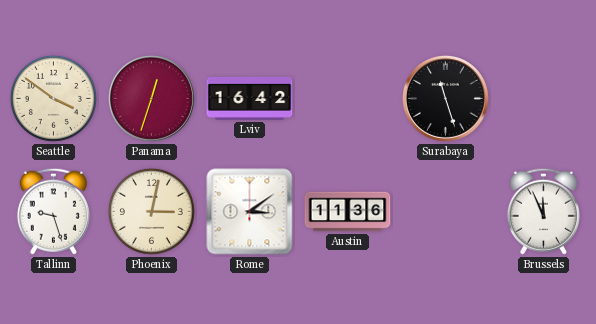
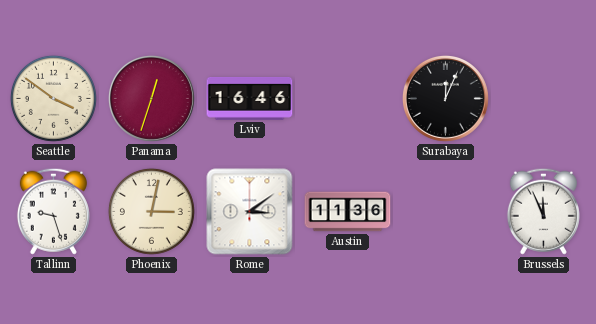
Lviv: 16:42 -> 16:46 (250, 98)
Surabaya: 11:27 -> 12:04 (445, 98)
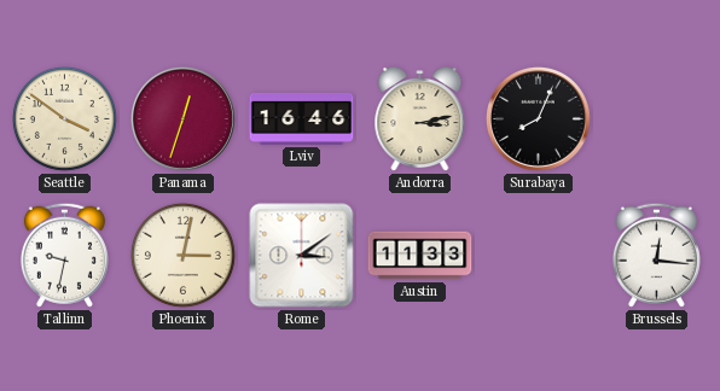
Andorra: none -> 3:13 (420, 119)
Surabaya: 12:04 -> 8:04 (538, 118)
Tallinn: 9:27 -> 9:32 (64, 255)
Austin: 11:36 -> 11:33 (420, 256)
Brussels: 11:56 -> 12:16 (656, 255)
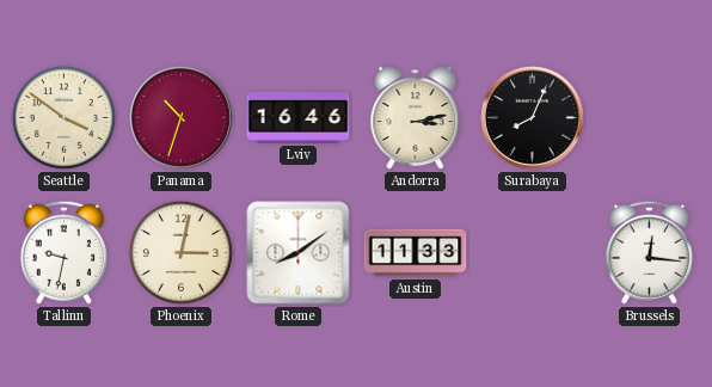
Panama: 12:33 -> 10:33 (180, 117)
Rome: 3:09 -> 8:09 (299, 253)
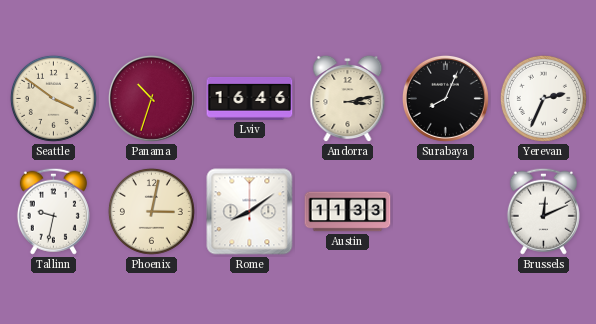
Yerevan: none -> 2:34 (543, 98)
Brussels: 12:16 -> 12:11 (543, 211)
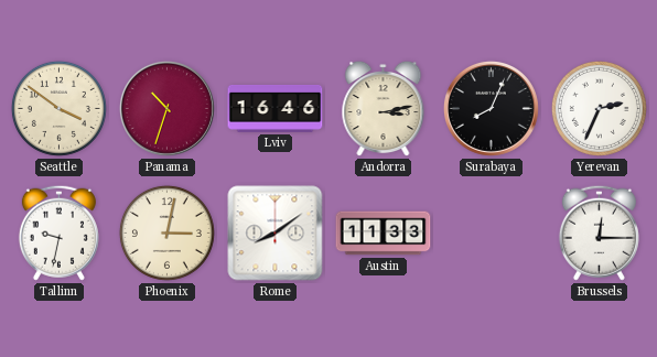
Brussels: 12:11 -> 12:15 (599, 232)
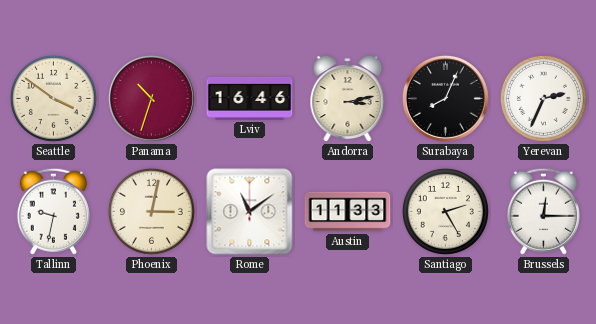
Rome: 8:09 -> 11:09 (250, 212)
Santiago: none -> 2:25 (445, 211)
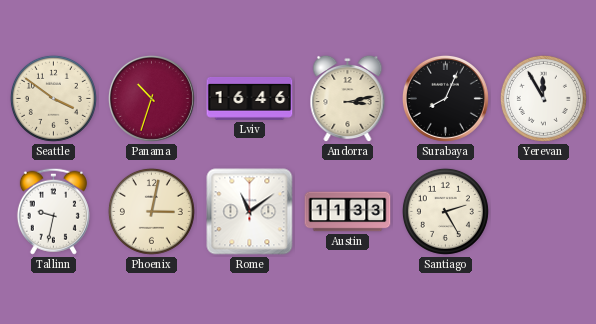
Yerevan: 2:34 -> 11:55 (543, 98)
Brussels: 12:15 -> none (543, 211)
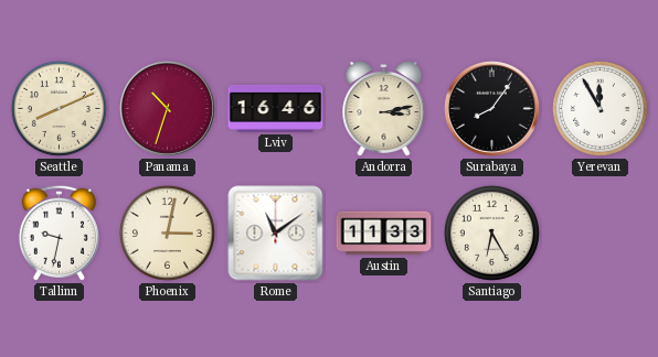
Seattle: 3:51 -> 8:11 (59, 108)
Surabaya: 8:04 -> 8:06 (491, 108)
Santiago: 2:25 -> 6:25 (491, 232)
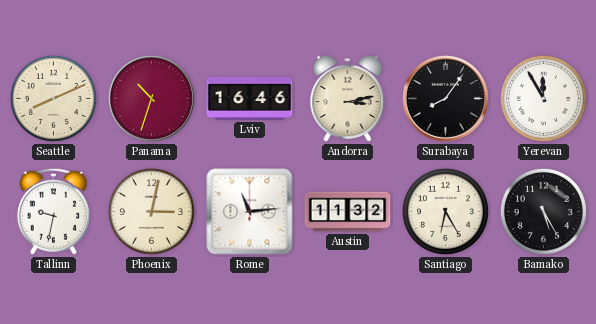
Rome: 11:09 -> 11:14 (250, 212)
Austin: 11:33 -> 11:32 (348, 212)
Bamako: none -> 5:25 (543, 211)
